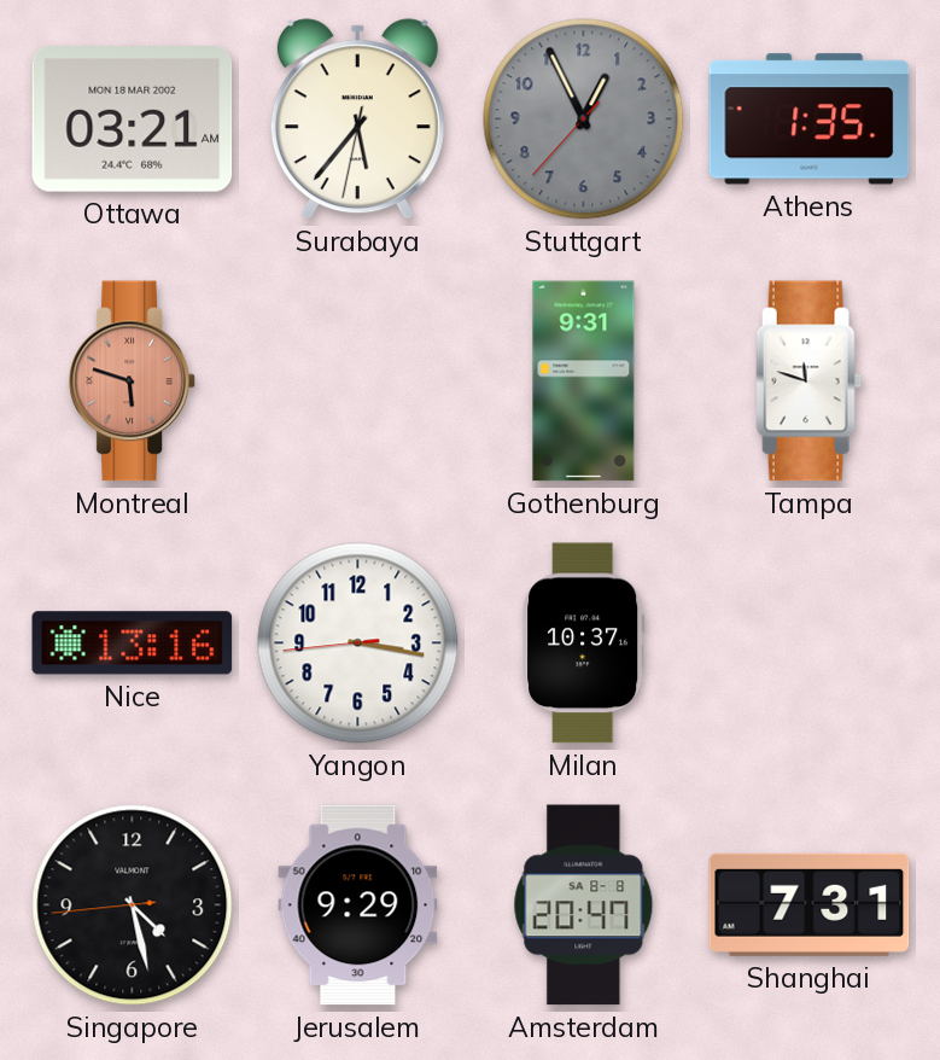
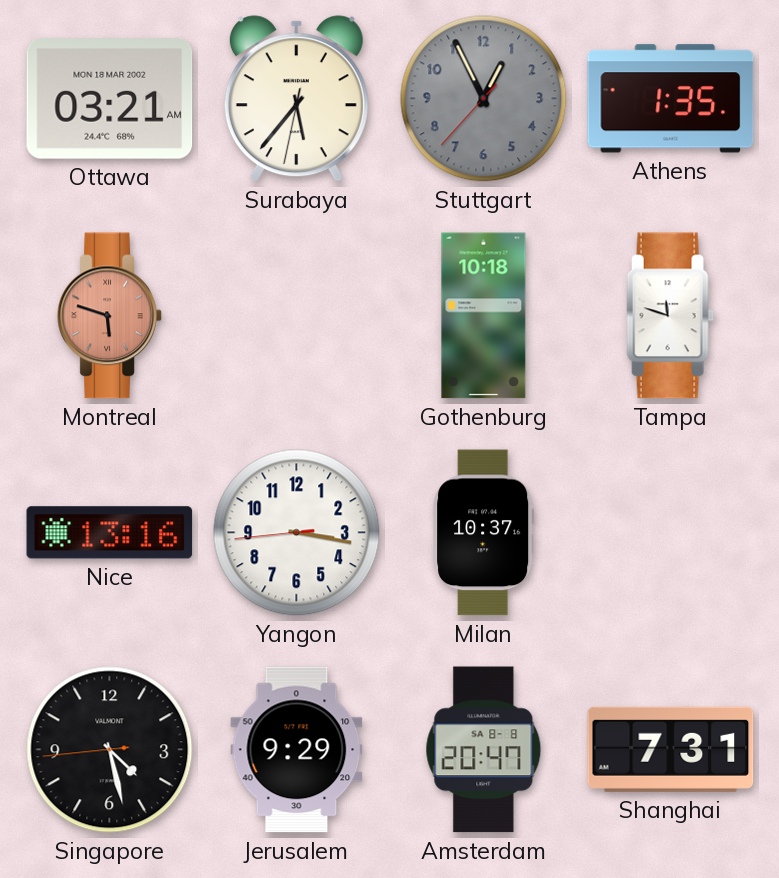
Gothenburg: 9:31 -> 10:18 (484, 316)
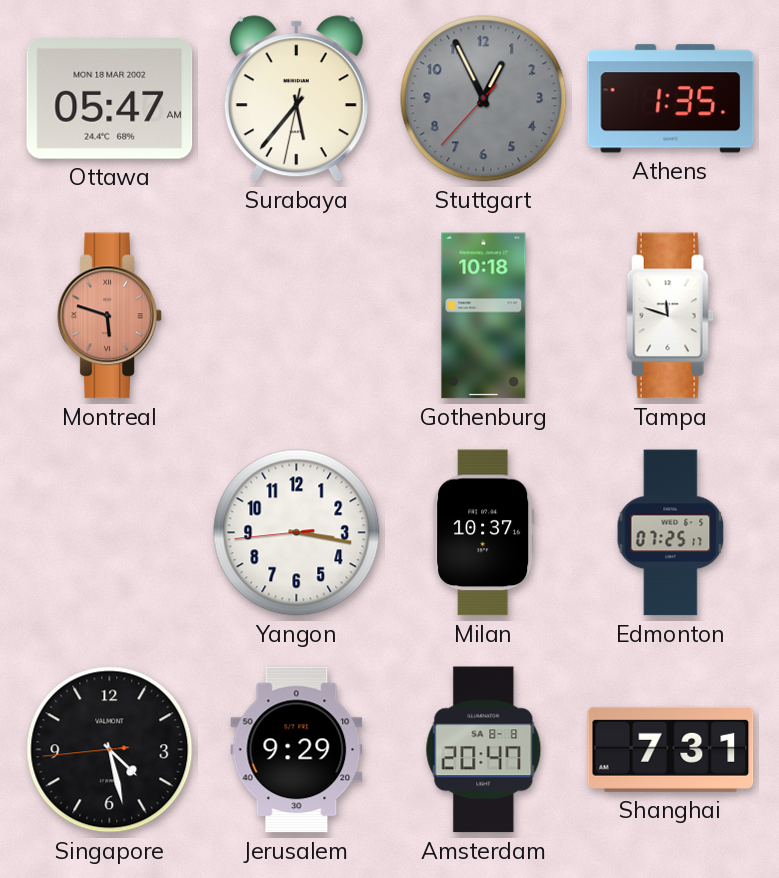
Ottawa: 03:21 -> 05:47 (110, 99)
Nice: 13:16 -> none (110, 533)
Edmonton: none -> 07:25 (671, 533)
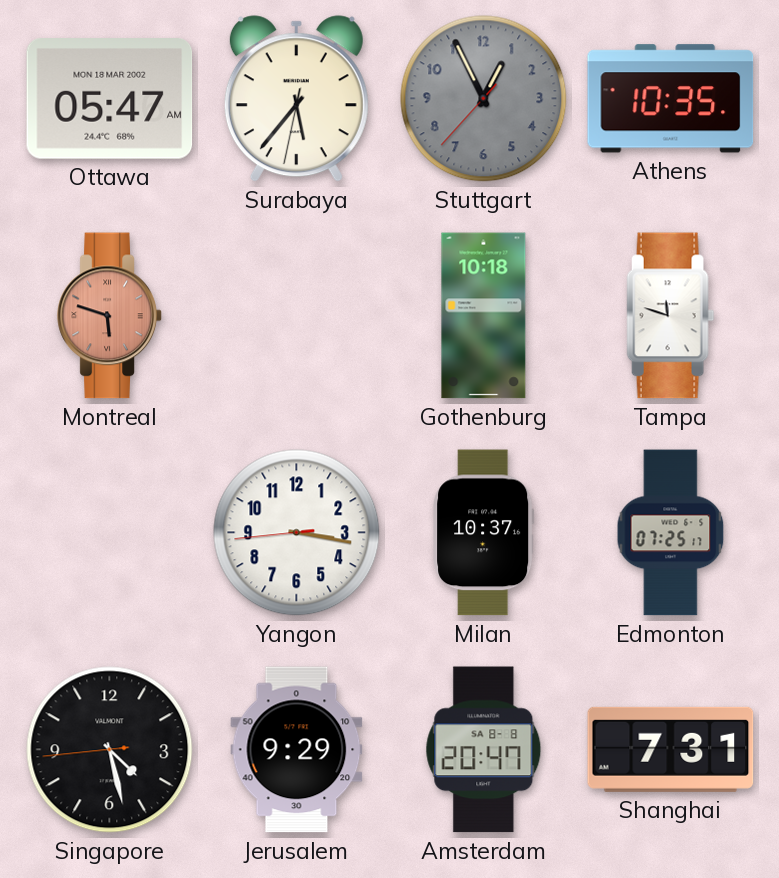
Athens: 1:35 -> 10:35 (671, 99)
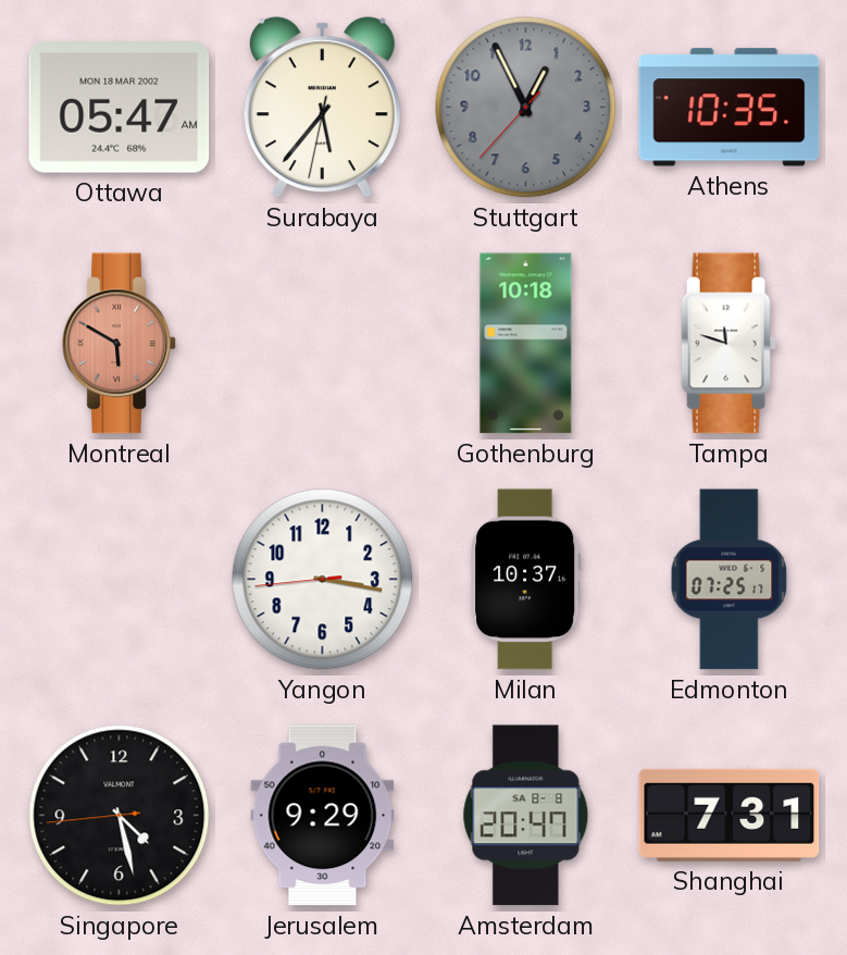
Montreal: 5:48 -> 5:50 (120, 344)
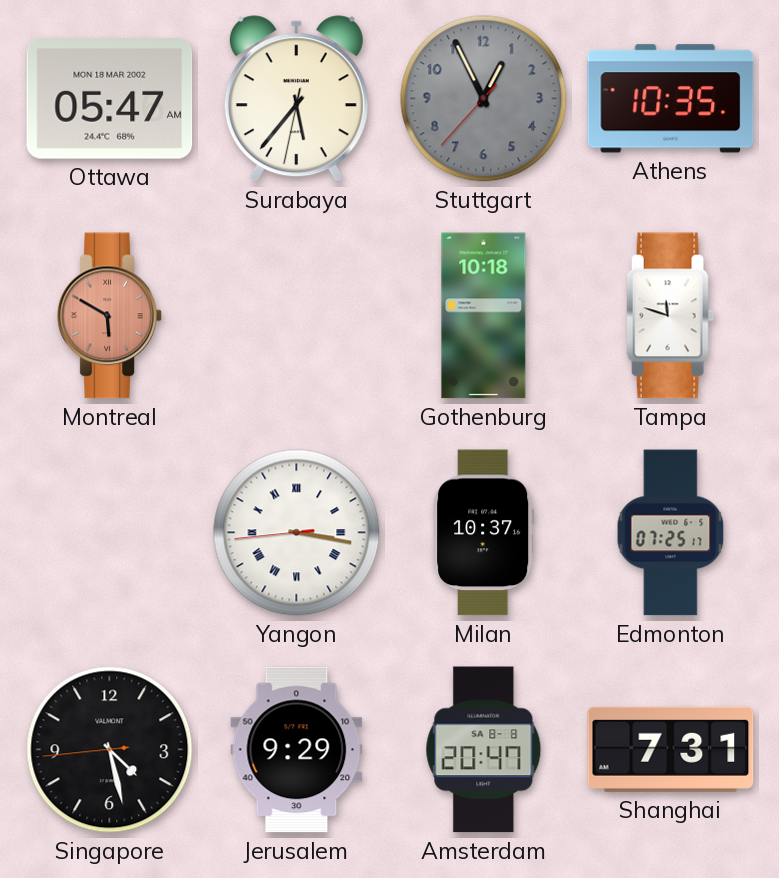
Yangon numerals: Arabic -> Roman (297, 533)
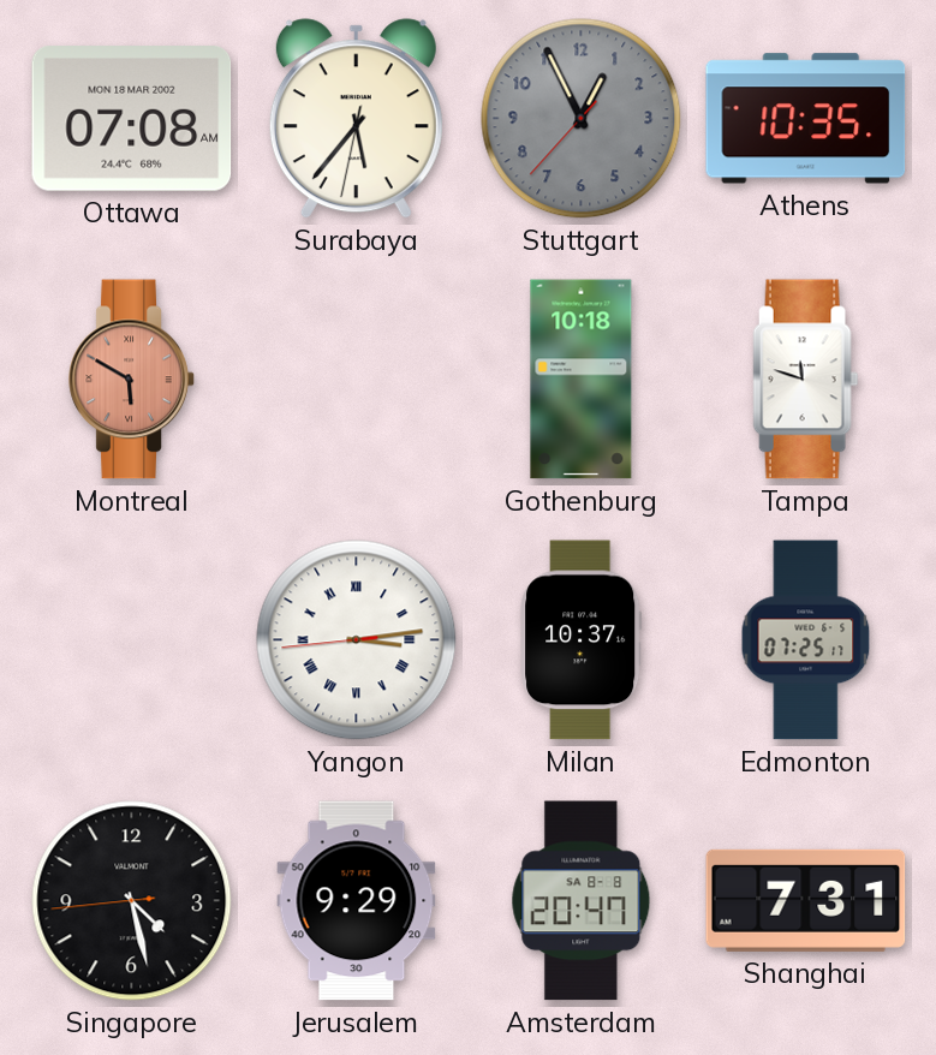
Ottawa: 05:47 -> 07:08 (132, 119)
Yangon: 3:16 -> 3:13 (357, 640)
